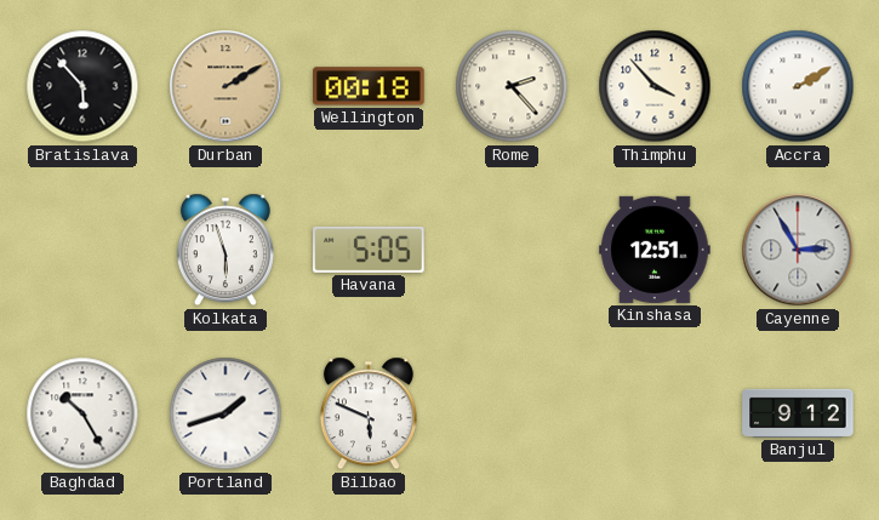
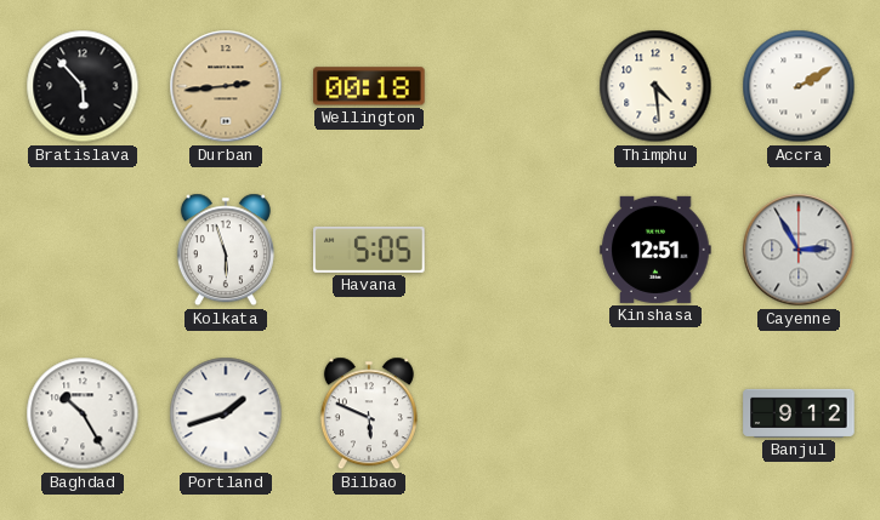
Durban: 2:10 -> 2:44 (226, 86)
Rome: 2:23 -> none (512, 86)
Thimphu: 3:53 -> 4:29 (655, 86)
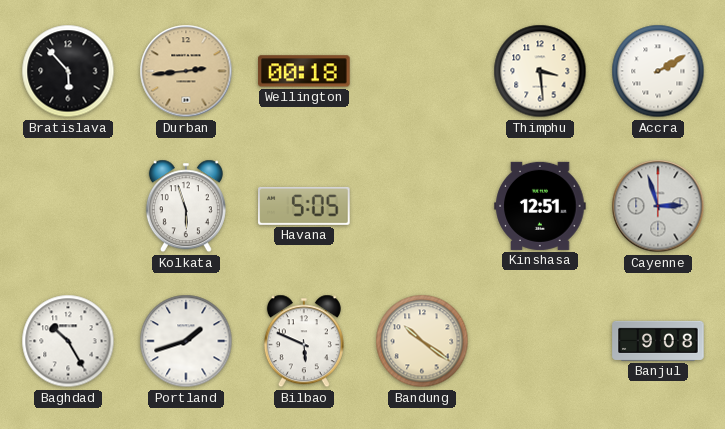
Thimphu: 4:29 -> 3:29 (540, 71)
Cayenne: 2:55 -> 2:57 (658, 206)
Bandung: none -> 10:21 (422, 341)
Banjul: 9:12 -> 9:08 (658, 341)
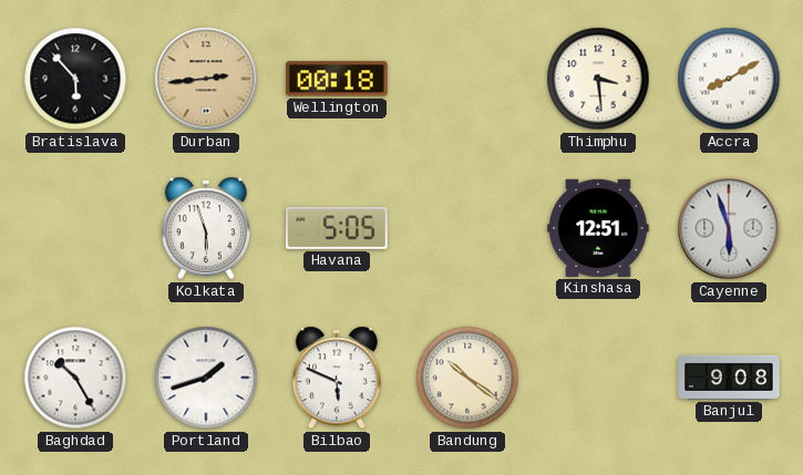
Accra: 2:10 -> 8:10 (729, 79)
Cayenne: 2:57 -> 5:57 (729, 228)
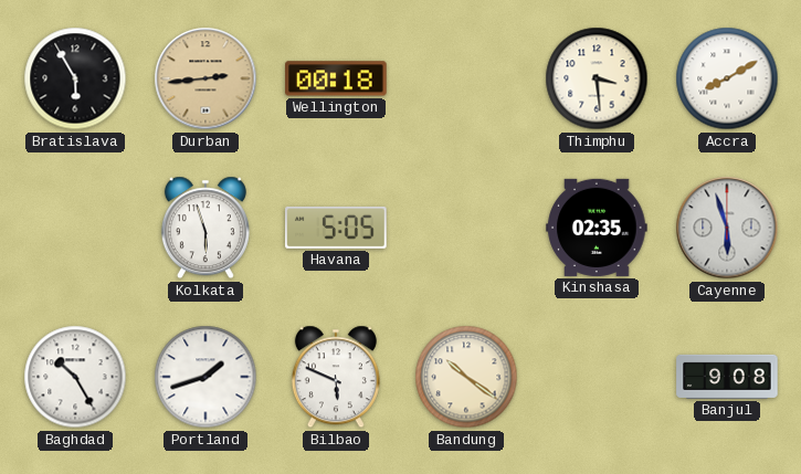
Bratislava: 5:53 -> 5:55 (75, 78)
Kinshasa: 12:51 -> 02:35 (597, 228)
